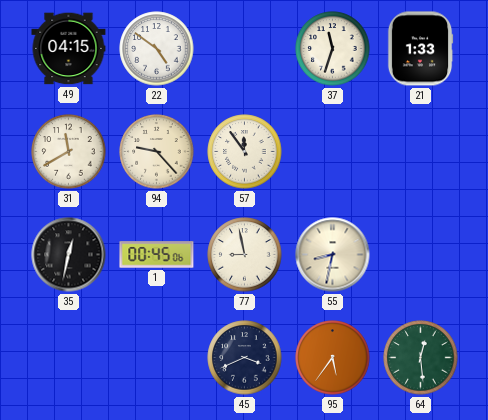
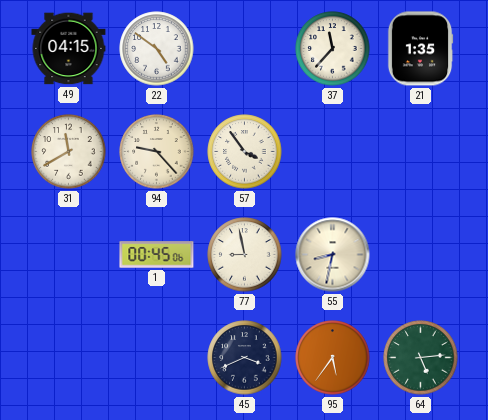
37: 11:33 -> 11:37 (333, 49)
21: 1:33 -> 1:35 (420, 49)
57: 11:54 -> 3:54 (245, 152)
35: 12:32 -> none (69, 255)
64: 12:29 -> 5:14 (421, 358)
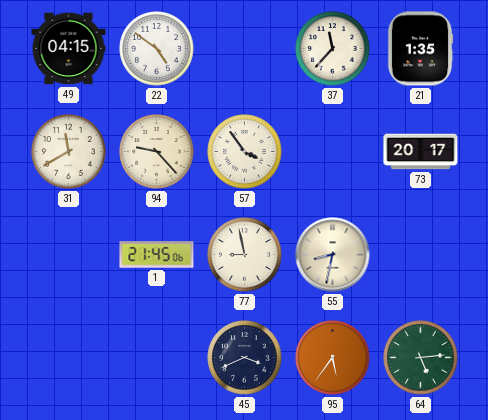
73: none -> 20:17 (421, 152)
1: 00:45 -> 21:45 (157, 255)
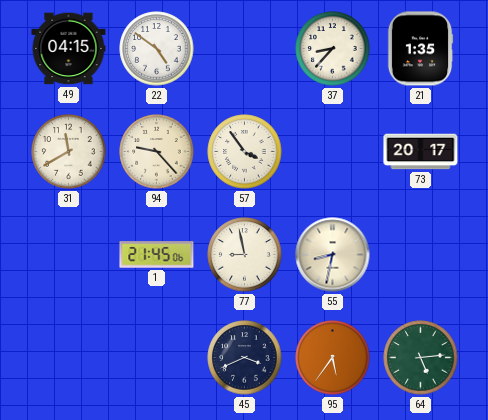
37: 11:37 -> 8:37 (333, 49)
